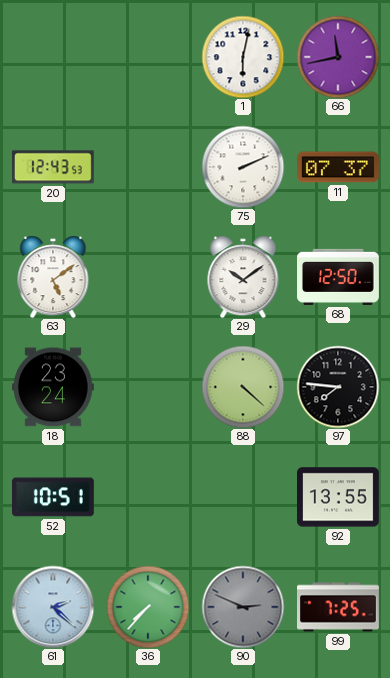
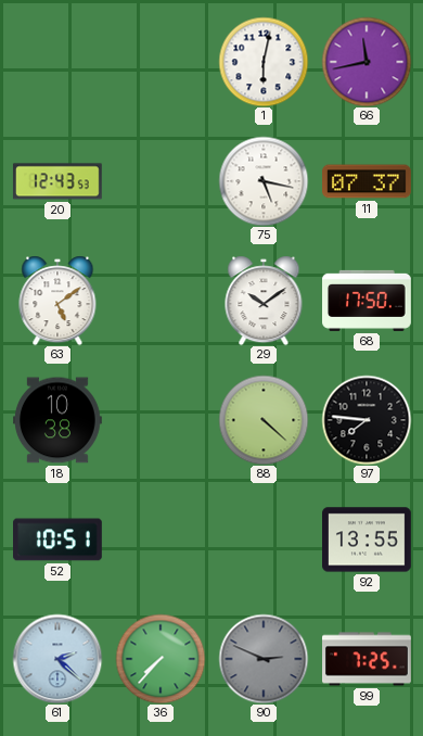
75: 2:11 -> 5:17 (264, 181)
68: 12:50 -> 17:50 (367, 301)
18: 23:24 -> 10:38 (59, 420)
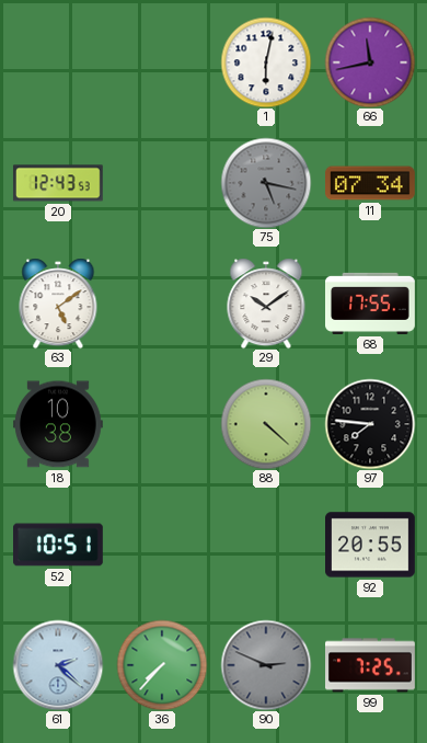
75 dial: white -> grey (266, 183)
11: 07:37 -> 07:34 (371, 183)
68: 17:50 -> 17:55 (370, 304)
92: 13:55 -> 20:55 (371, 545)
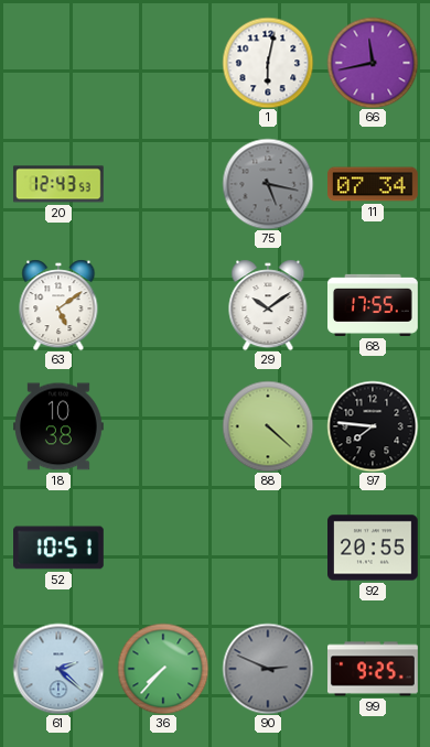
99: 7:25 -> 9:25 (374, 669)
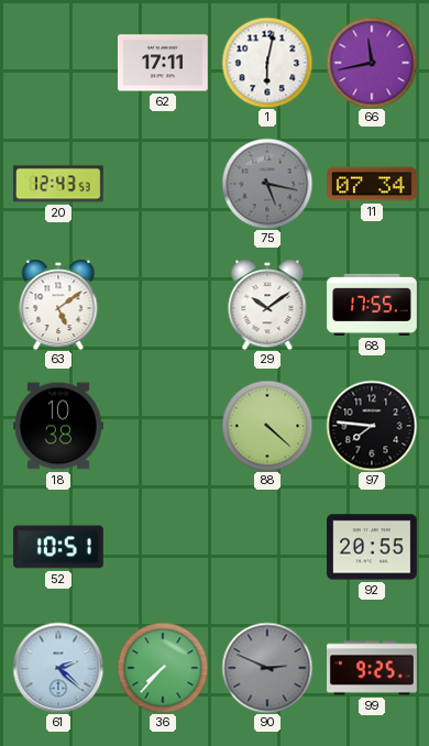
62: none -> 17:11 (164, 63)
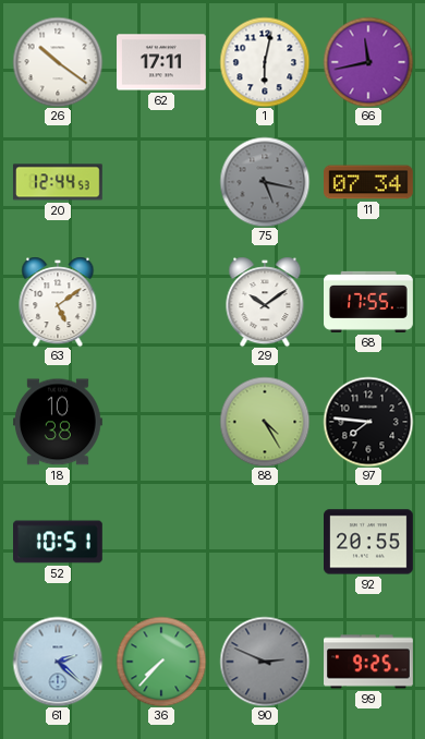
26: none -> 10:21 (58, 62)
20: 12:43 -> 12:44 (58, 182)
88: 4:22 -> 4:25 (265, 422)
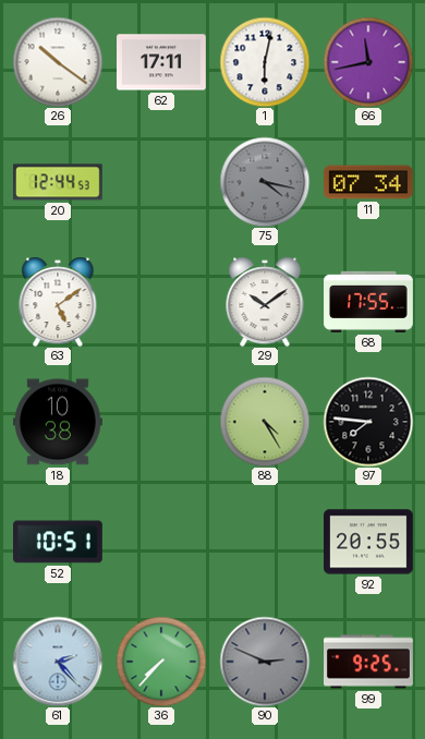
75: 5:17 -> 4:17 (265, 182)
61: 2:22 -> 2:23 (58, 662)
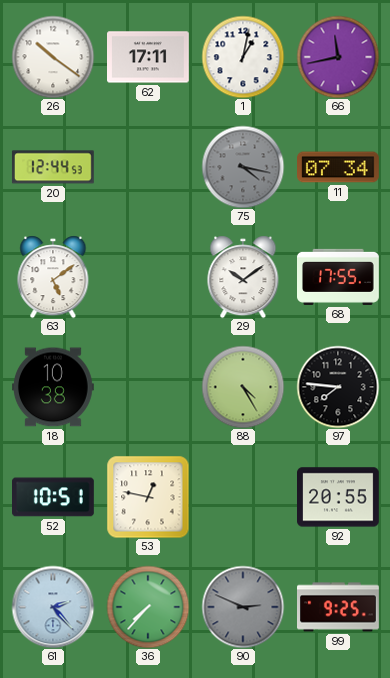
1: 6:02 -> 1:02 (243, 57)
53: none -> 12:47 (148, 497)
